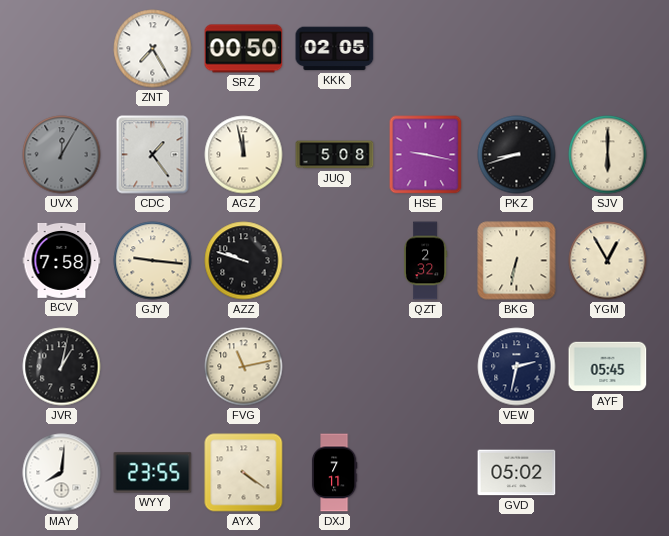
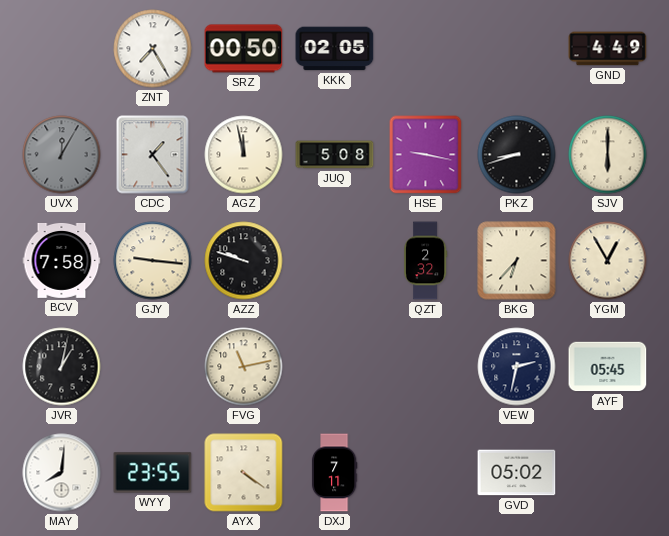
GND: none -> 4:49 (608, 49)
BKG: 6:32 -> 6:37 (517, 261)
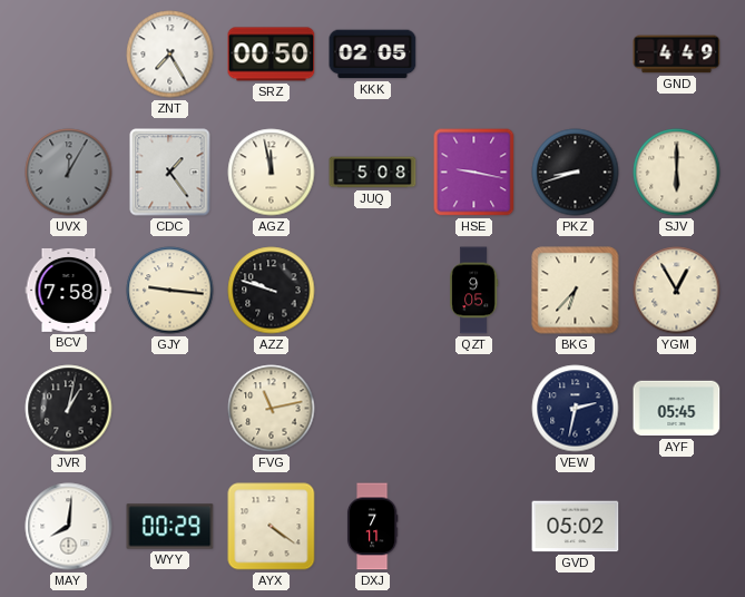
QZT: 2:32 -> 9:05 (473, 291)
WYY: 23:55 -> 00:29 (170, 527)
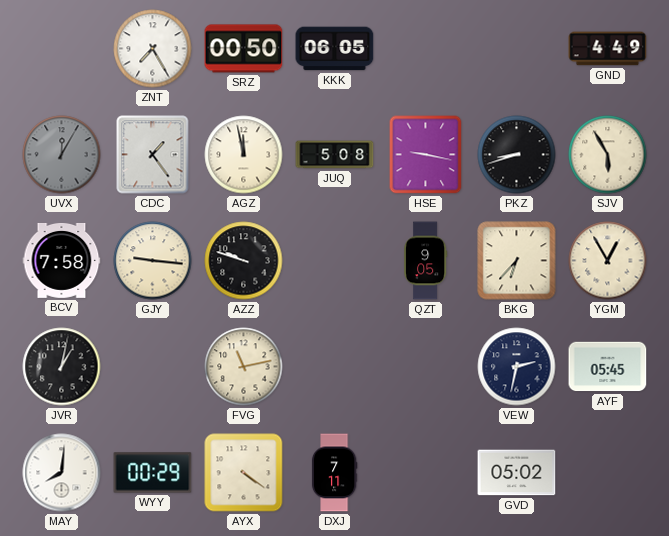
KKK: 02:05 -> 06:05 (335, 49)
SJV: 6:00 -> 5:55 (608, 155)
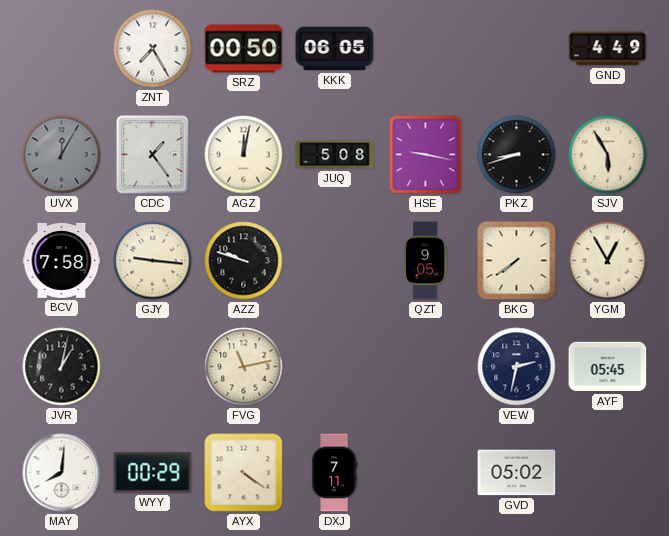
AGZ: 11:58 -> 12:02 (244, 155)
BKG: 6:37 -> 7:39 (517, 261)
